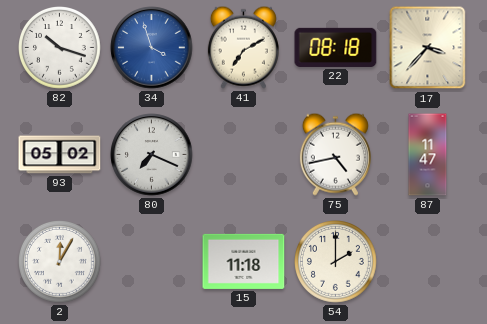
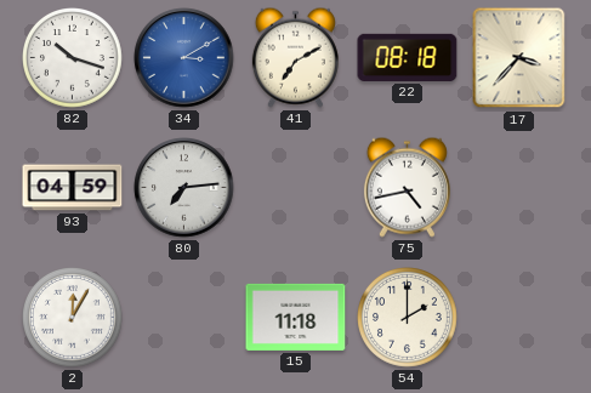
34: 3:57 -> 3:10 (184, 58)
93: 05:02 -> 04:59 (73, 188)
80: 7:19 -> 7:14 (184, 188)
87: 11:47 -> none (428, 155)
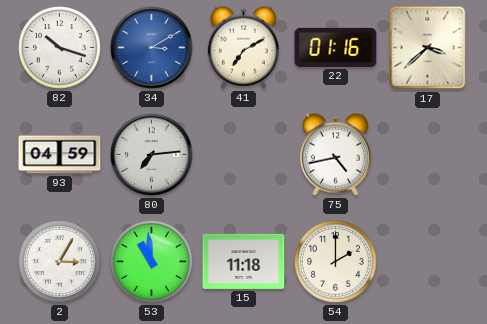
22: 08:18 -> 01:16 (336, 47)
17: 3:37 -> 3:38 (428, 48)
2: 12:05 -> 3:05 (60, 262)
53: none -> 10:59 (152, 262)
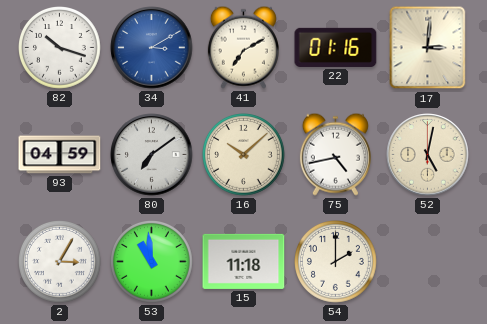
17: 3:38 -> 3:01 (428, 48)
80: 7:14 -> 7:09 (152, 155)
16: none -> 10:08 (244, 155)
52: none -> 5:02 (428, 155)
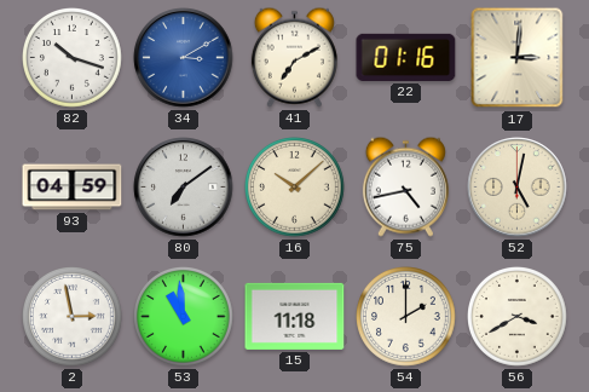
2: 3:05 -> 2:58 (73, 317)
56: none -> 3:40 (518, 317)
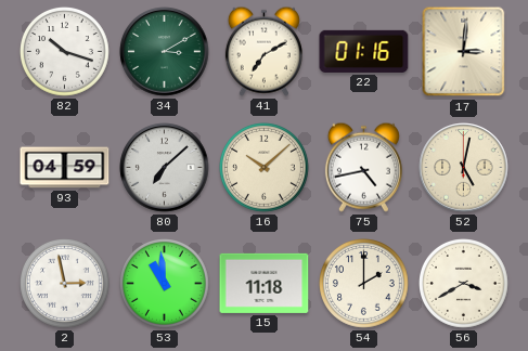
34 dial: blue -> green (165, 52)
80: 7:09 -> 7:08 (165, 168)
